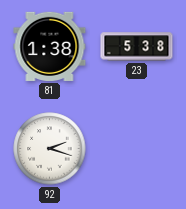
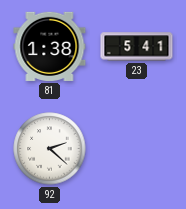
23: 5:38 -> 5:41 (137, 47)
92: 2:18 -> 2:22 (50, 149)
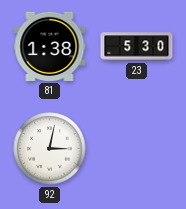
23: 5:41 -> 5:30 (137, 47)
92: 2:22 -> 3:02 (50, 149)
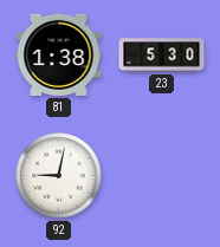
92: 3:02 -> 9:02 (59, 176)
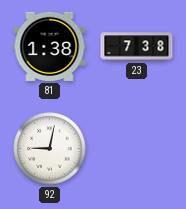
23: 5:30 -> 7:38 (137, 47)
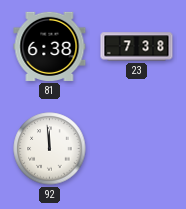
81: 1:38 -> 6:38 (50, 46)
92: 9:02 -> 11:59 (50, 149)
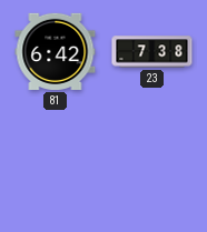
81: 6:38 -> 6:42 (56, 51)
92: 11:59 -> none (50, 149)
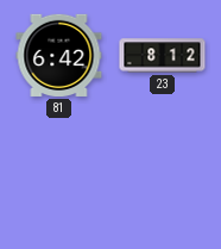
23: 7:38 -> 8:12 (163, 56)
